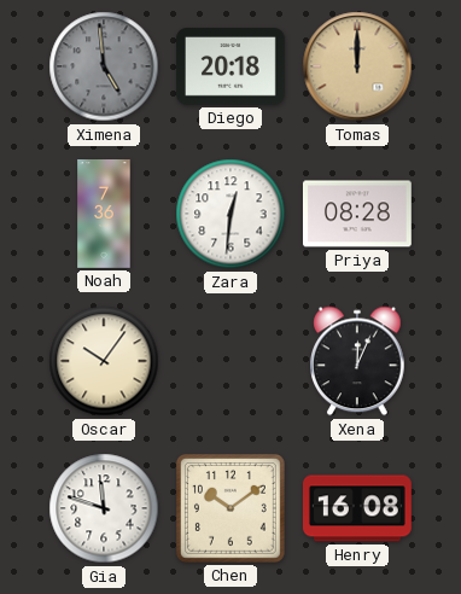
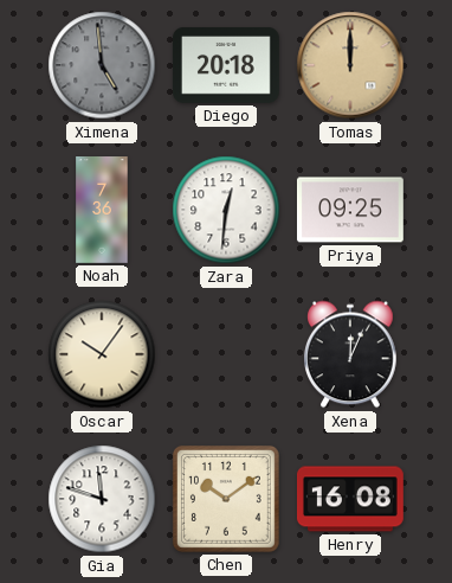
Priya: 08:28 -> 09:25 (350, 210)
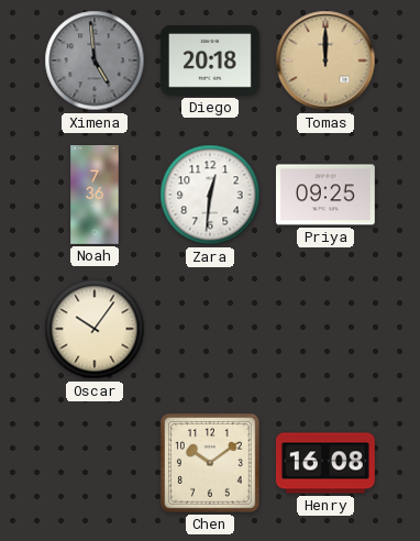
Xena: 12:04 -> none (351, 354)
Gia: 11:48 -> none (102, 499)
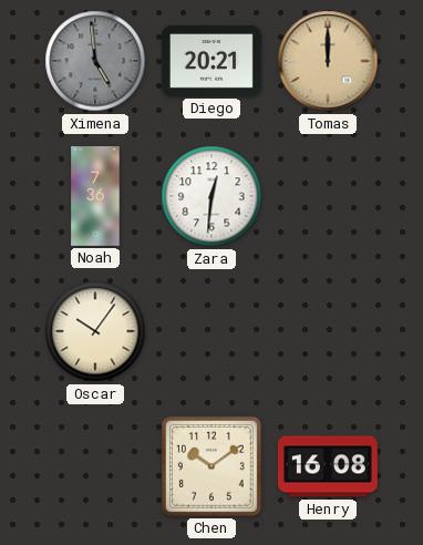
Diego: 20:18 -> 20:21 (211, 62)
Priya: 09:25 -> none (325, 195)
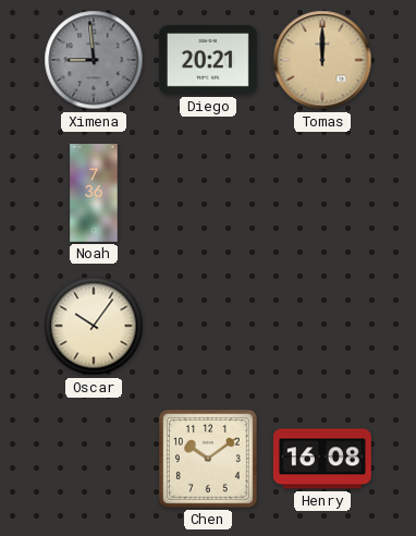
Ximena: 4:59 -> 8:59 (94, 60)
Zara: 12:31 -> none (211, 196)
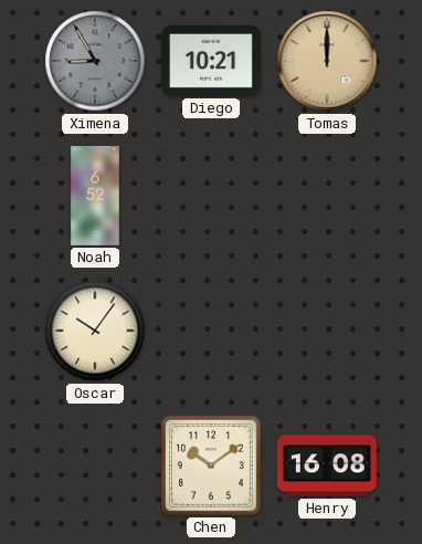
Ximena: 8:59 -> 8:55 (95, 61)
Diego: 20:21 -> 10:21 (211, 62)
Noah: 7:36 -> 6:52 (95, 197)
